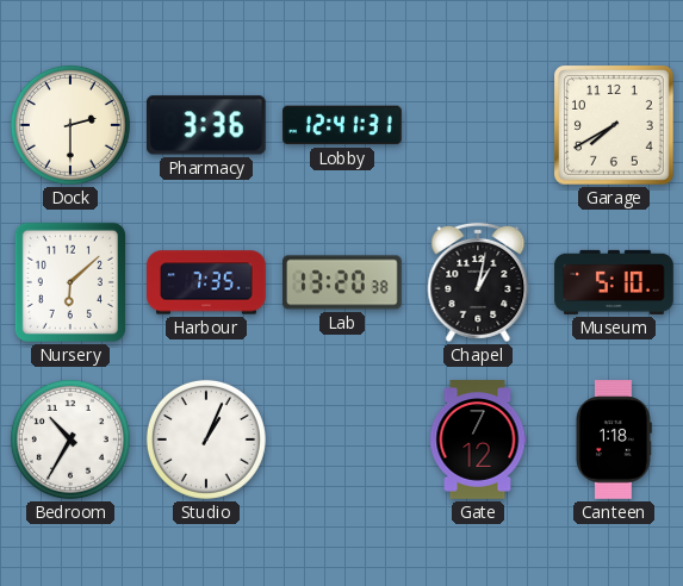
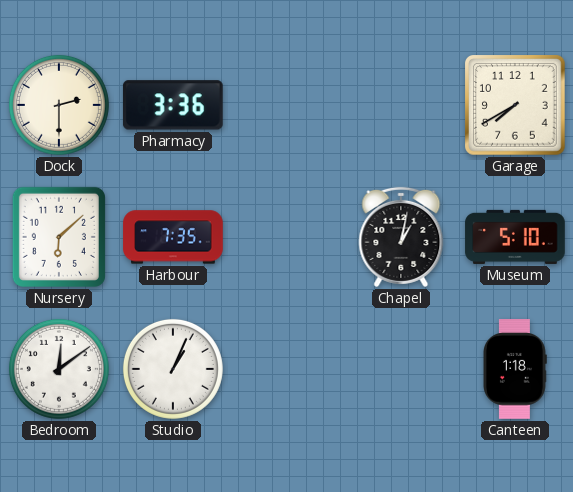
Lobby: 12:41 -> none (342, 125)
Lab: 13:20 -> none (342, 282)
Bedroom: 10:35 -> 12:09 (59, 369)
Gate: 7:12 -> none (478, 440)
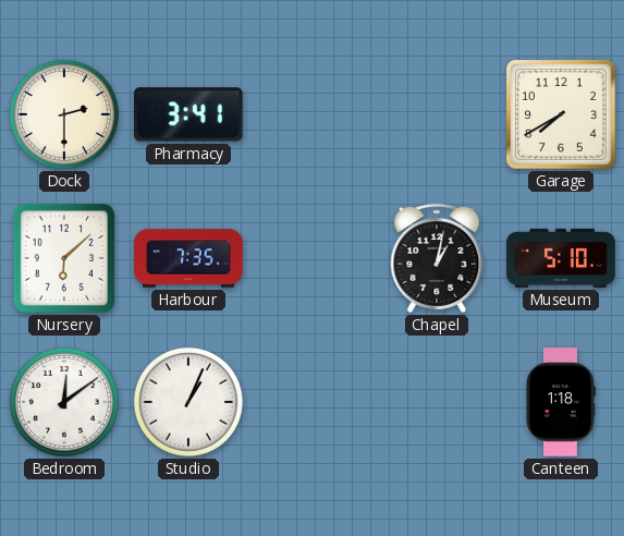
Pharmacy: 3:36 -> 3:41 (188, 114)
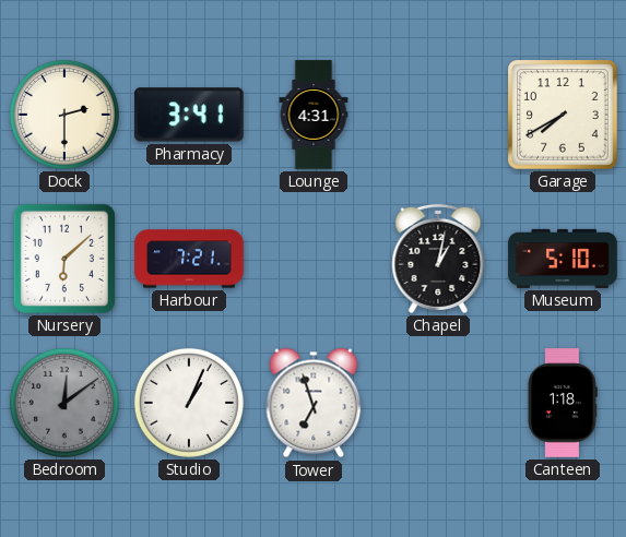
Lounge: none -> 4:31 (314, 115)
Harbour: 7:35 -> 7:21 (189, 259)
Bedroom dial: white -> grey (64, 403)
Tower: none -> 6:57 (314, 403)
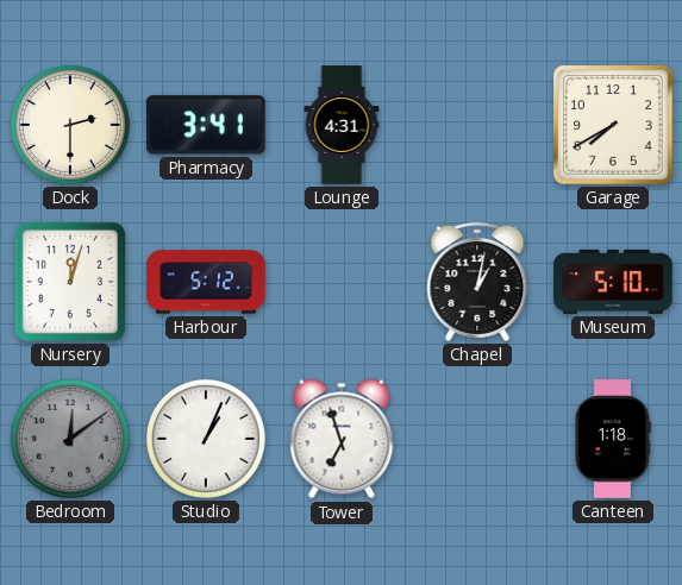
Nursery: 6:08 -> 12:03 (70, 282)
Harbour: 7:21 -> 5:12 (206, 282)
